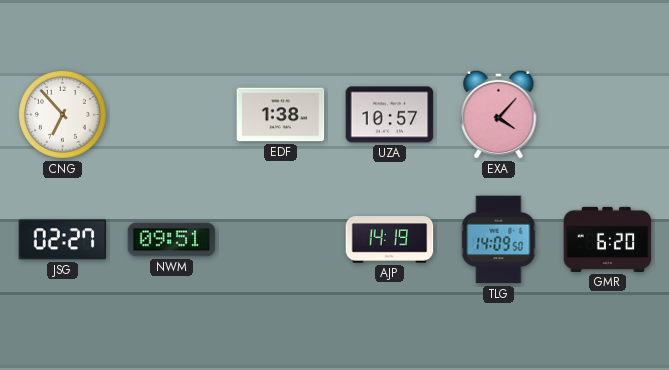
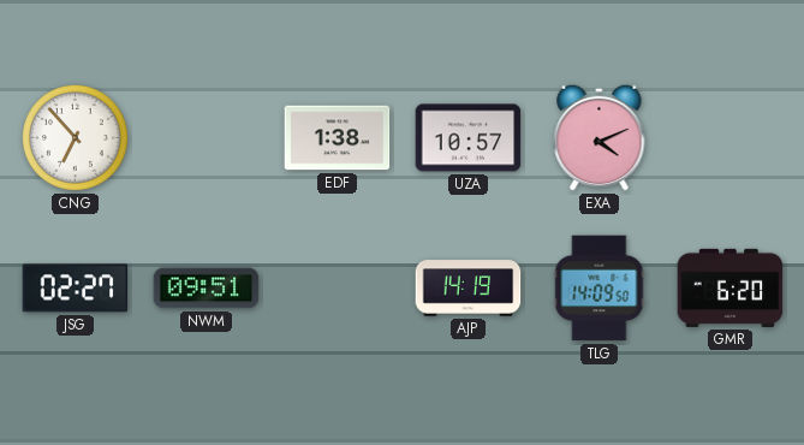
EXA: 4:07 -> 4:11 (600, 137)
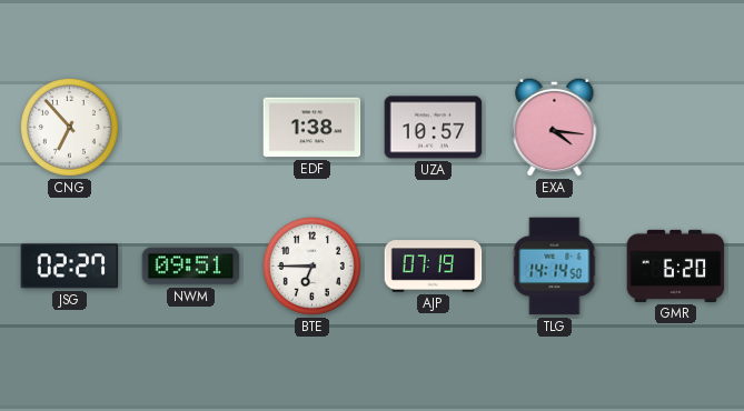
EXA: 4:11 -> 4:16 (555, 127)
BTE: none -> 6:45 (311, 265)
AJP: 14:19 -> 07:19 (434, 267)
TLG: 14:09 -> 14:14 (555, 267)
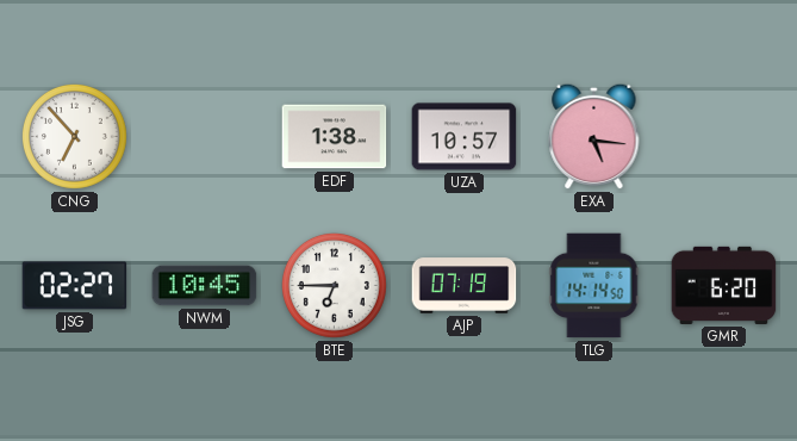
EXA: 4:16 -> 5:16 (594, 136)
NWM: 09:51 -> 10:45 (205, 286)
